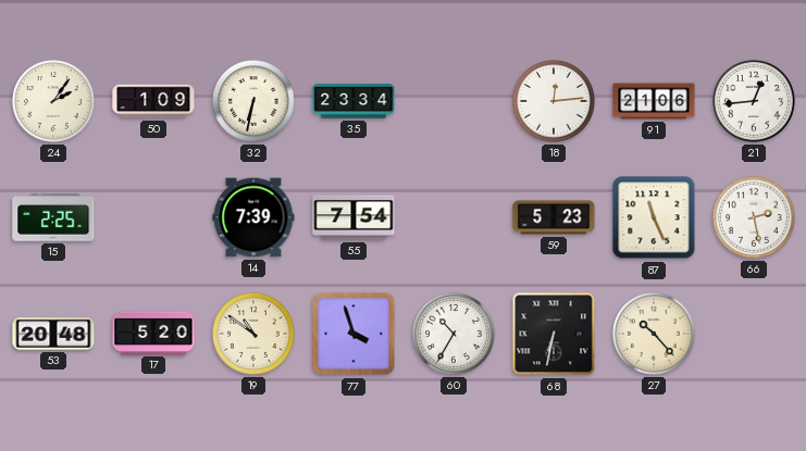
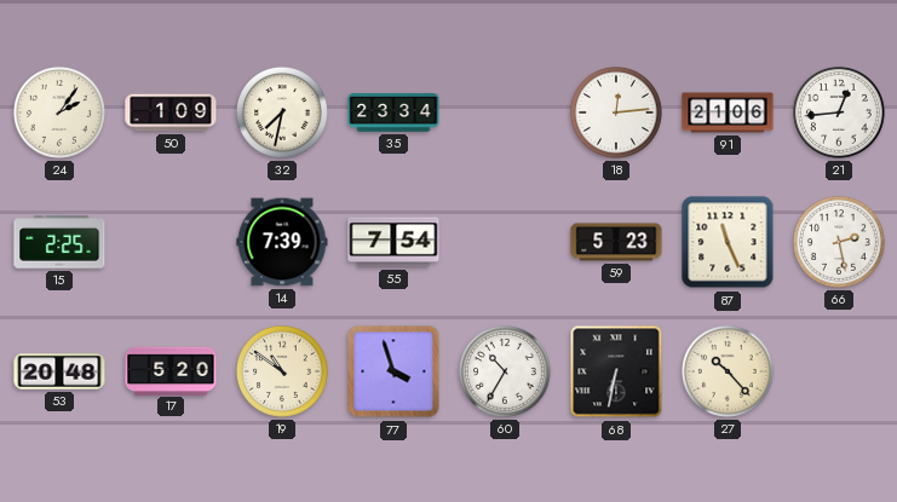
32: 6:32 -> 7:32 (283, 114)
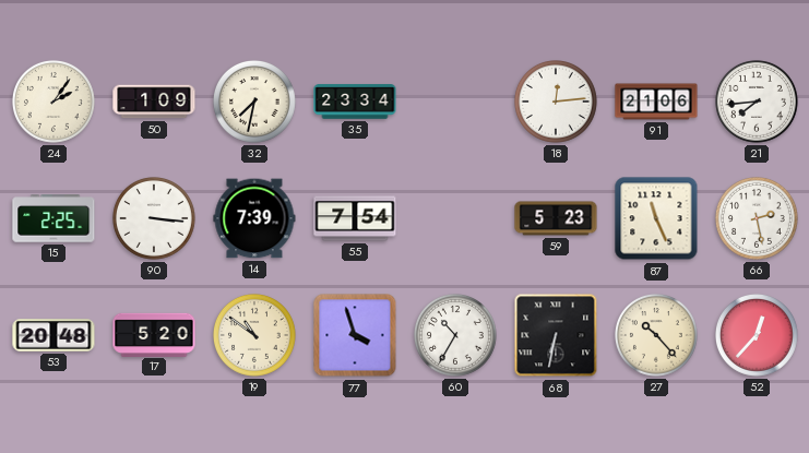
21: 12:44 -> 7:44 (758, 103)
90: none -> 3:16 (155, 219)
52: none -> 12:37 (758, 336)
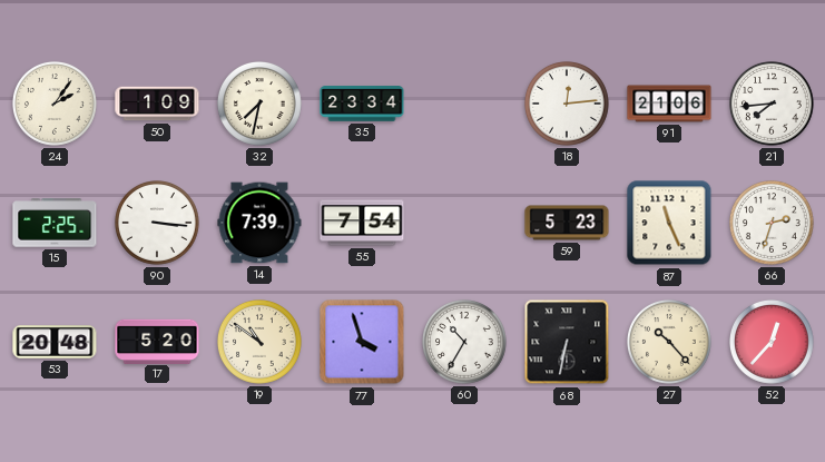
66: 2:28 -> 2:33 (773, 224)
